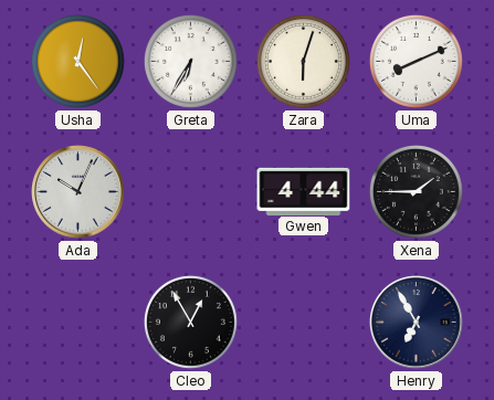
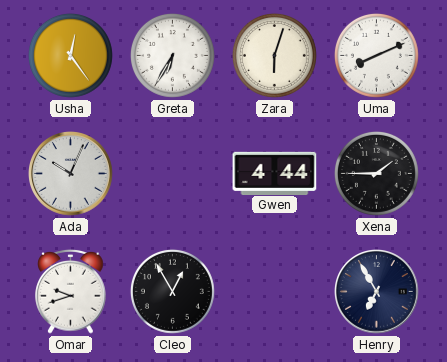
Omar: none -> 9:42 (71, 291)
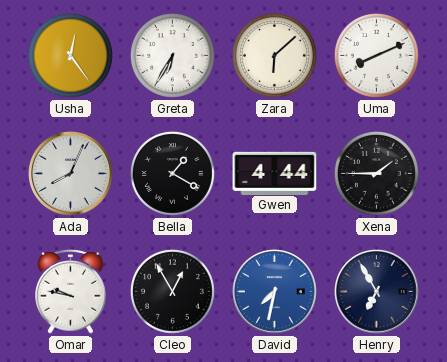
Zara: 6:03 -> 6:08 (274, 55)
Ada: 10:04 -> 8:04 (71, 174)
Bella: none -> 1:20 (172, 173)
Omar: 9:42 -> 9:47 (71, 291)
David: none -> 7:32 (275, 292)
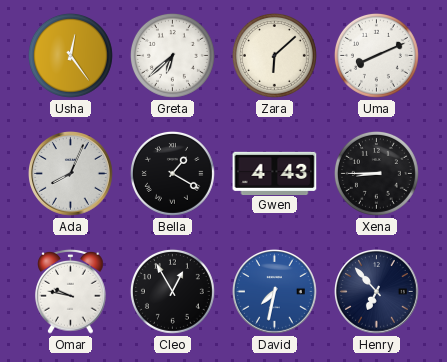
Greta: 6:35 -> 6:38 (172, 55)
Gwen: 4:44 -> 4:43 (275, 173)
Xena: 1:45 -> 8:45 (376, 173)
Henry: 6:55 -> 6:53 (377, 292)
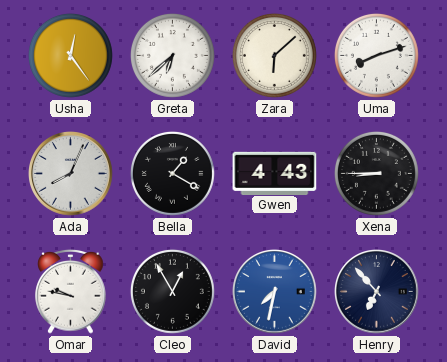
Uma: 8:11 -> 8:12 (376, 55)
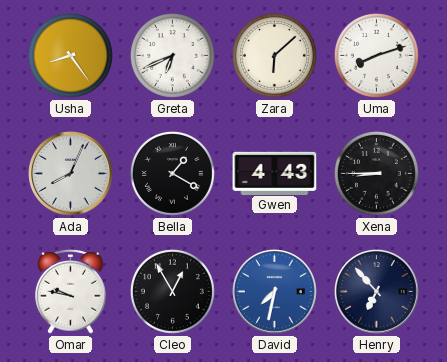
Usha: 12:24 -> 8:24 (70, 55)
Greta: 6:38 -> 6:41 (172, 55)
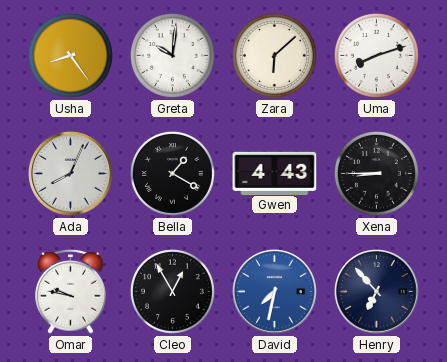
Greta: 6:41 -> 10:01 (172, 55)
